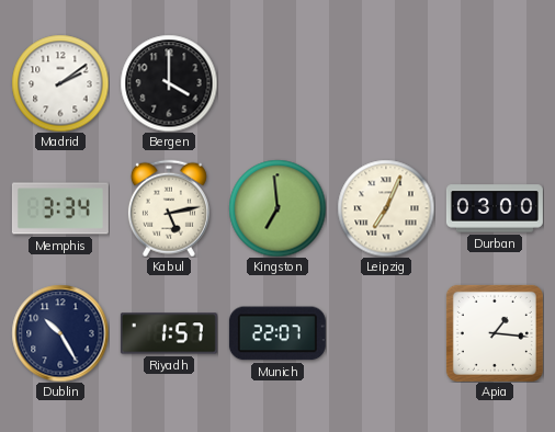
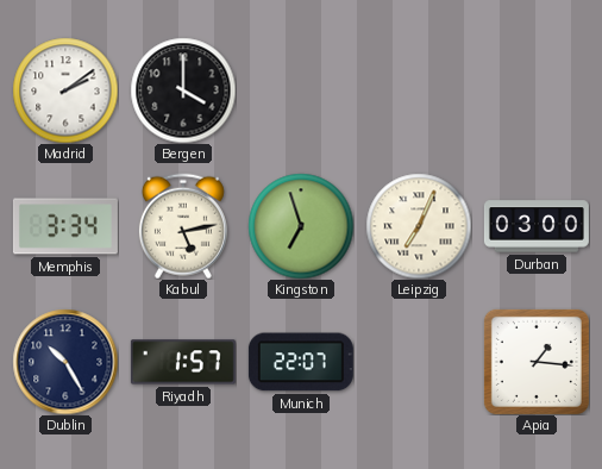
Kingston: 6:59 -> 6:57 (301, 226)
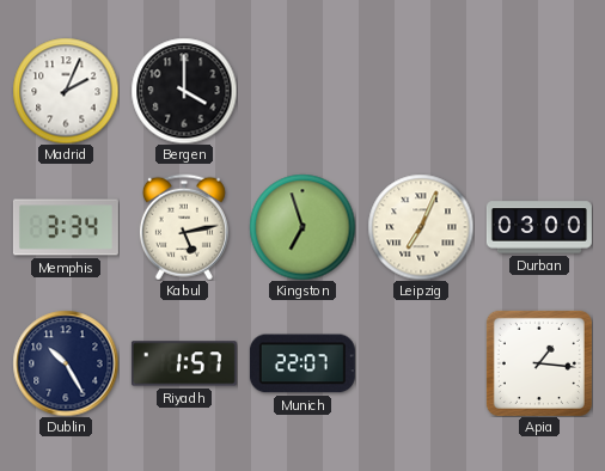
Madrid: 2:09 -> 2:04 (66, 91)
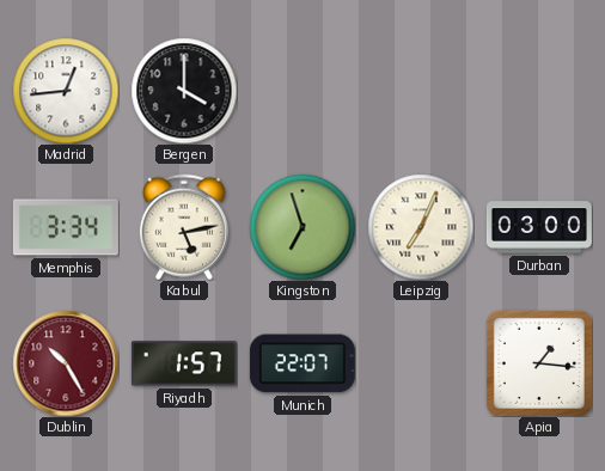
Madrid: 2:04 -> 12:44 (66, 91)
Dublin dial: navy -> burgundy (66, 363)
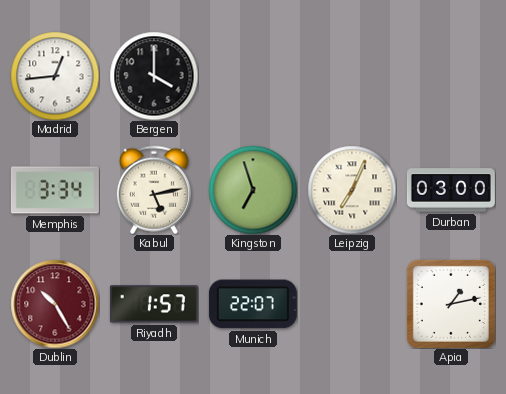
Apia: 1:16 -> 1:13 (451, 304)
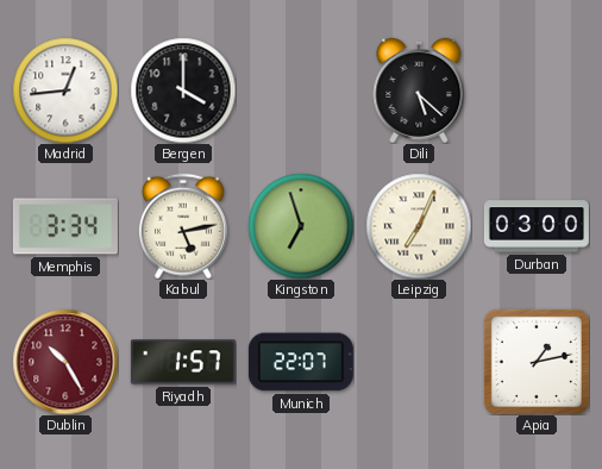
Dili: none -> 5:22 (419, 90)
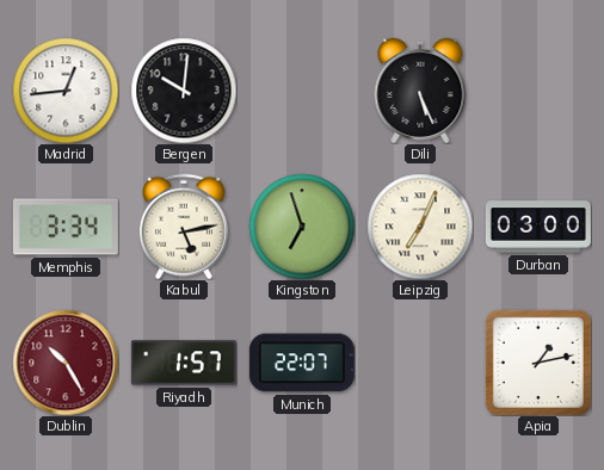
Bergen: 4:00 -> 10:01 (184, 91)
Dili: 5:22 -> 5:26 (420, 91)
